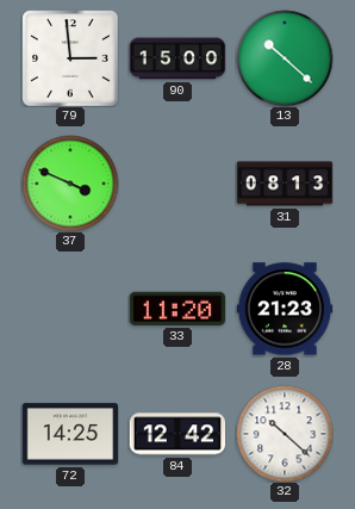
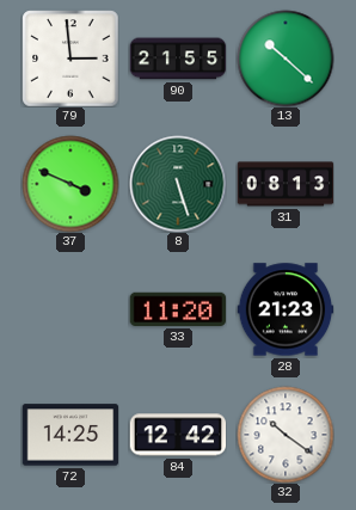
90: 15:00 -> 21:55 (178, 59)
8: none -> 5:27 (178, 184)
32: 10:22 -> 10:21 (286, 435)
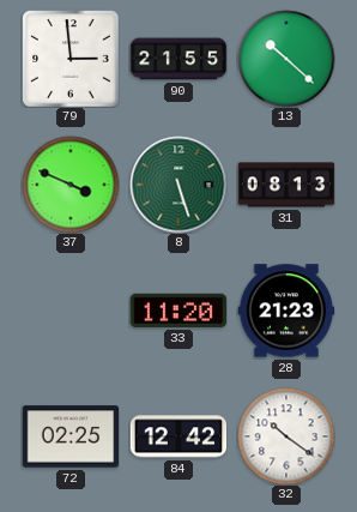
72: 14:25 -> 02:25 (71, 436)
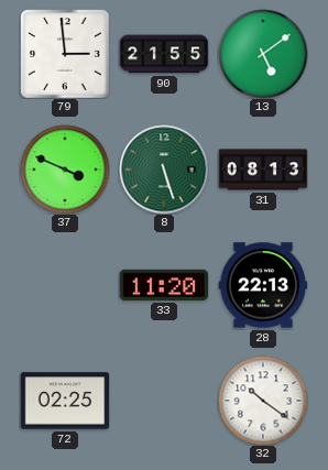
13: 10:22 -> 5:09 (263, 54)
28: 21:23 -> 22:13 (263, 285)
84: 12:42 -> none (179, 436)
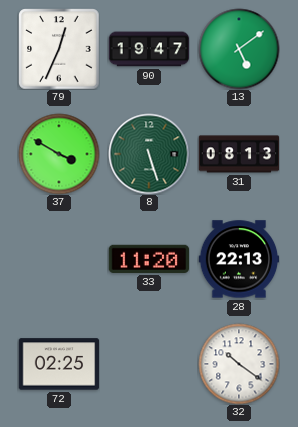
79: 2:59 -> 12:34 (59, 49)
90: 21:55 -> 19:47 (149, 49)
37: 3:49 -> 3:50 (59, 154)
